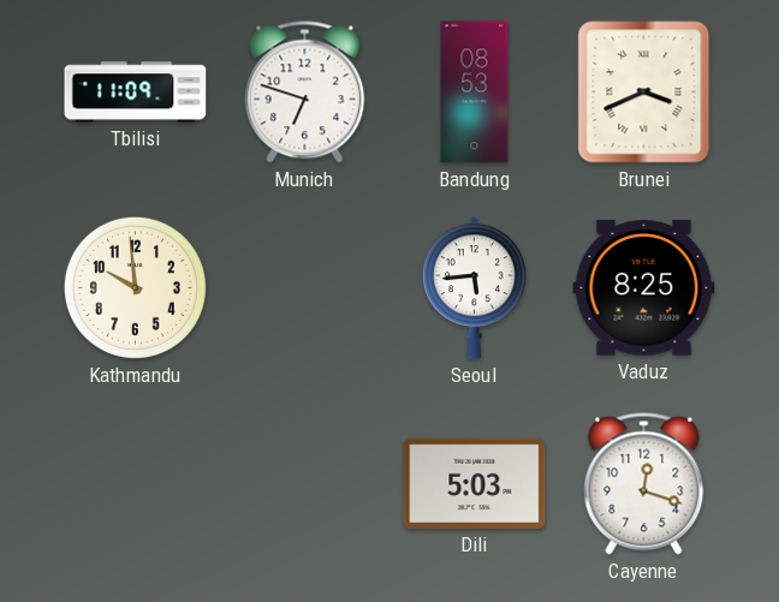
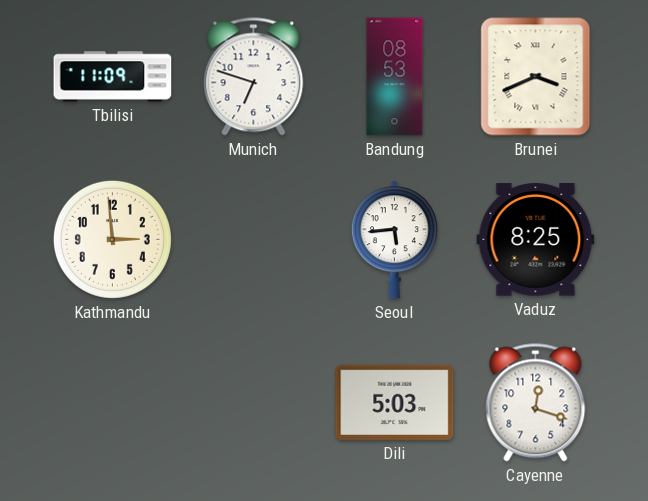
Kathmandu: 9:59 -> 2:59 (112, 239)
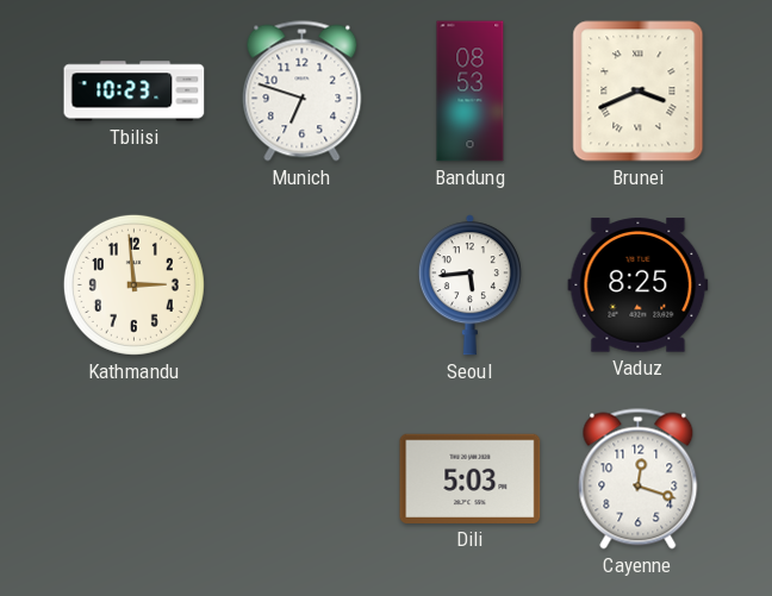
Tbilisi: 11:09 -> 10:23 (135, 92)
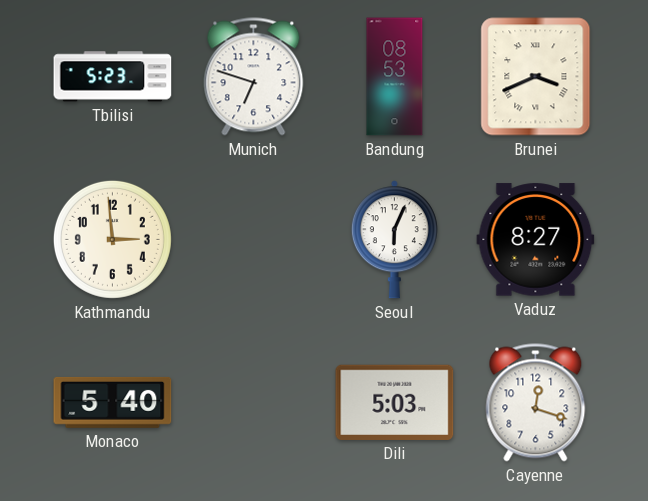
Tbilisi: 10:23 -> 5:23 (113, 77)
Seoul: 5:44 -> 6:04 (394, 240)
Vaduz: 8:25 -> 8:27 (536, 240)
Monaco: none -> 5:40 (113, 402)
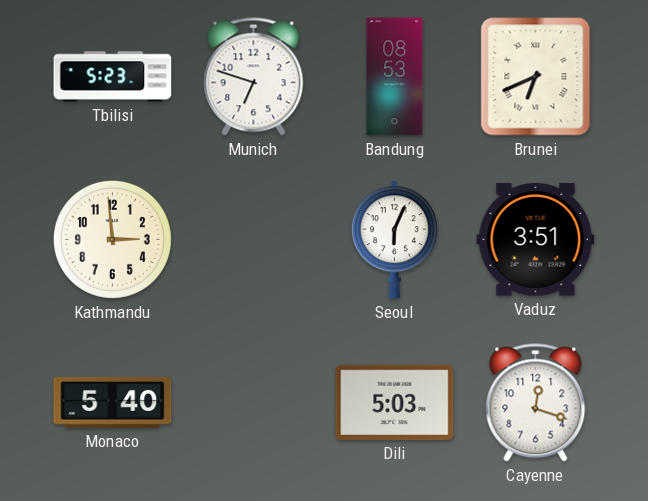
Brunei: 3:41 -> 6:41 (536, 77)
Vaduz: 8:27 -> 3:51 (536, 240)
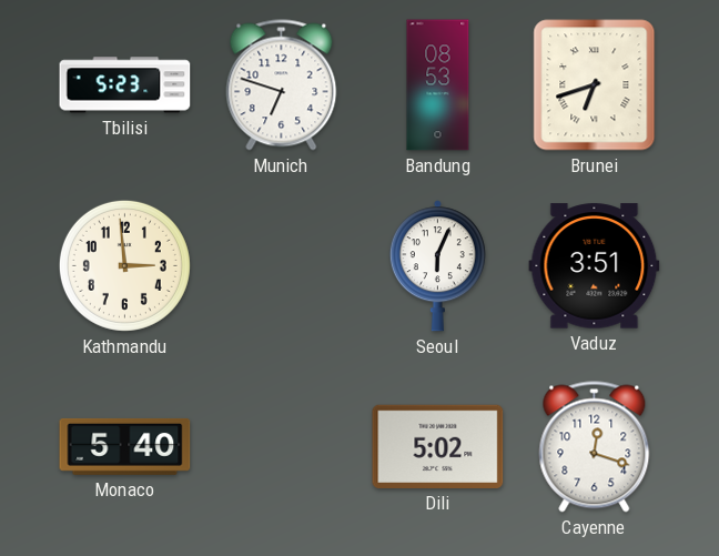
Brunei: 6:41 -> 6:42 (595, 85)
Dili: 5:03 -> 5:02 (438, 446)
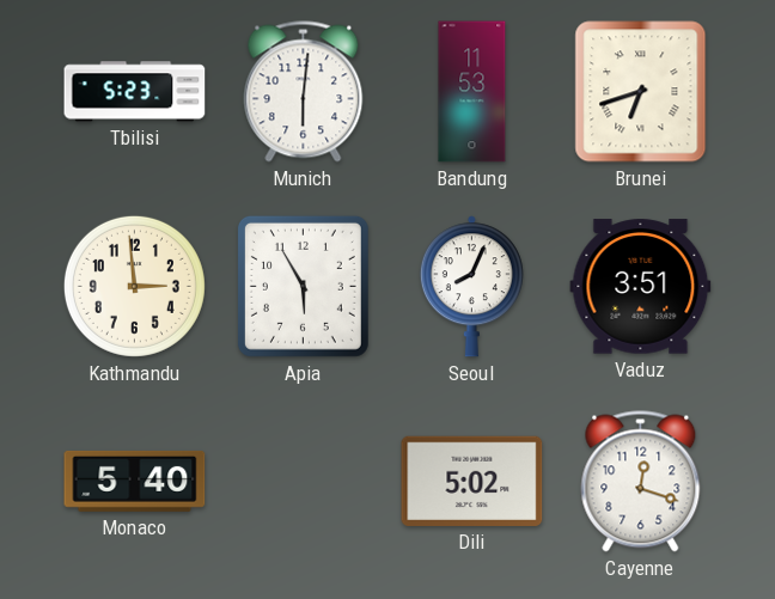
Munich: 6:48 -> 6:01 (304, 92)
Bandung: 08:53 -> 11:53 (472, 92)
Apia: none -> 5:55 (303, 286)
Seoul: 6:04 -> 8:04 (471, 287)
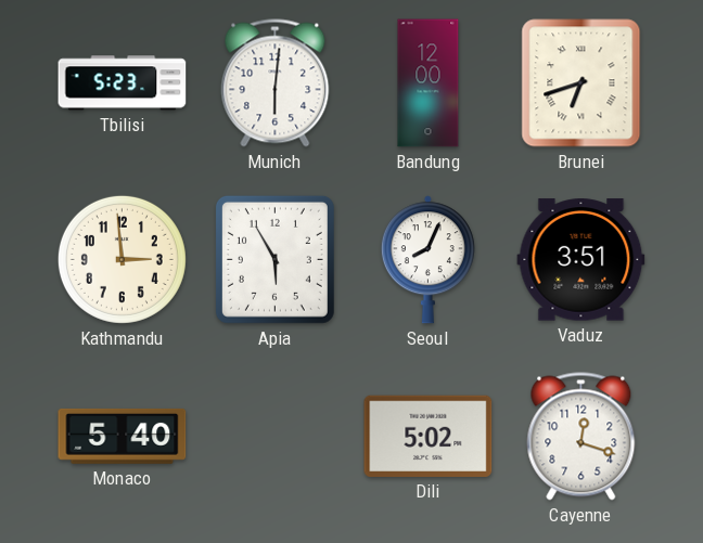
Bandung: 11:53 -> 12:00 (429, 83)
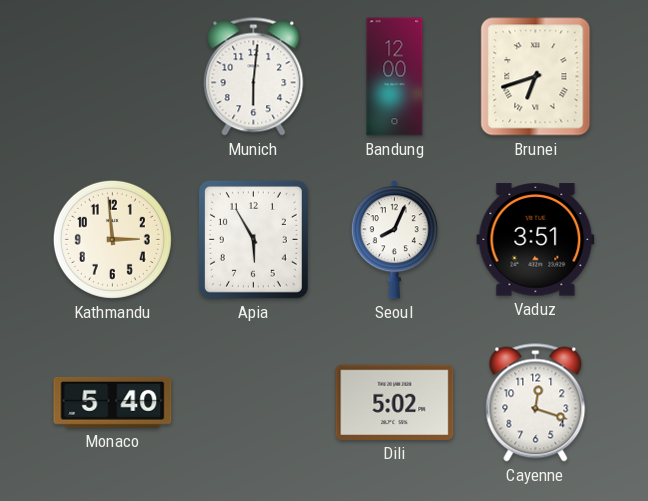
Tbilisi: 5:23 -> none (123, 83)
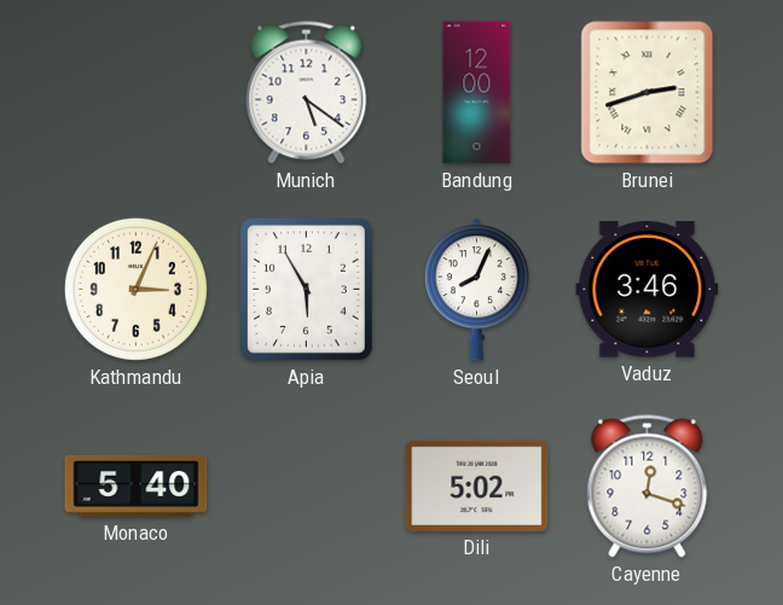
Munich: 6:01 -> 5:21 (307, 93)
Brunei: 6:42 -> 2:42 (648, 93)
Kathmandu: 2:59 -> 3:04 (135, 289)
Vaduz: 3:51 -> 3:46 (648, 290)
